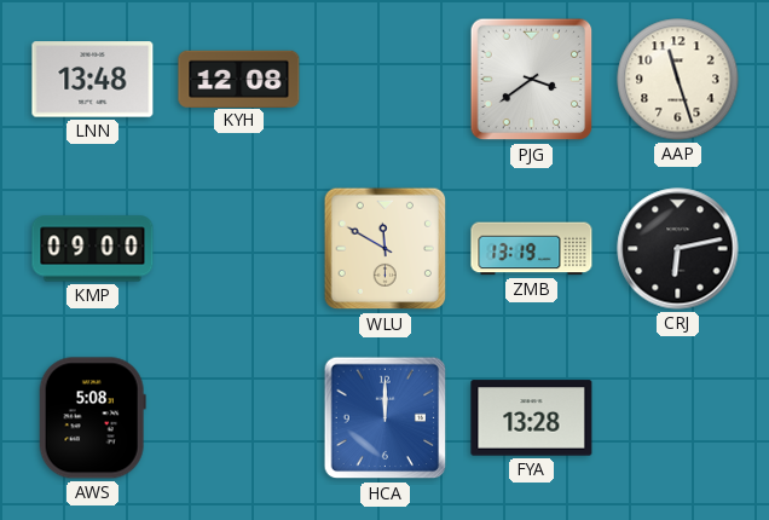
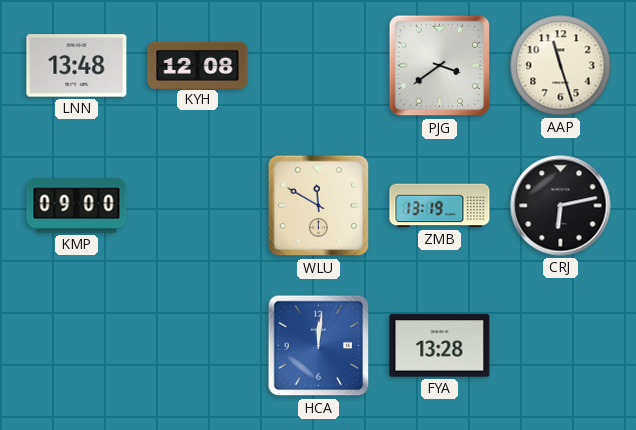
AWS: 5:08 -> none (92, 418)
HCA: 12:00 -> 12:01 (319, 346)
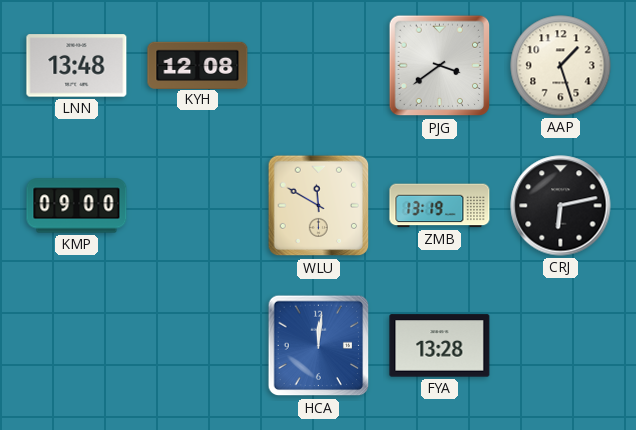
AAP: 11:27 -> 1:27 (561, 66)
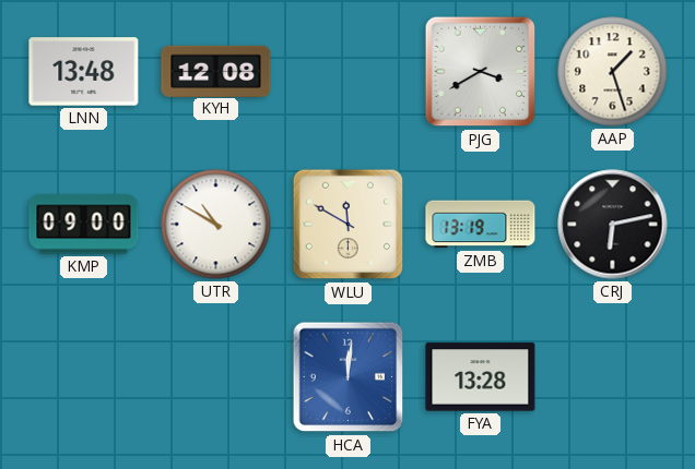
PJG: 3:39 -> 3:40 (481, 72)
UTR: none -> 10:50 (216, 225)
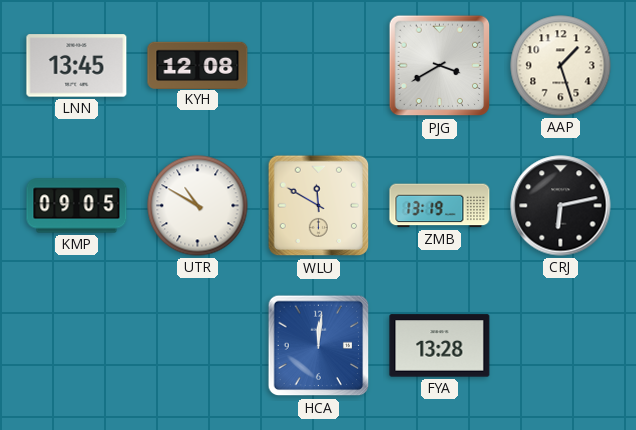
LNN: 13:48 -> 13:45 (77, 66)
KMP: 09:00 -> 09:05 (77, 206)
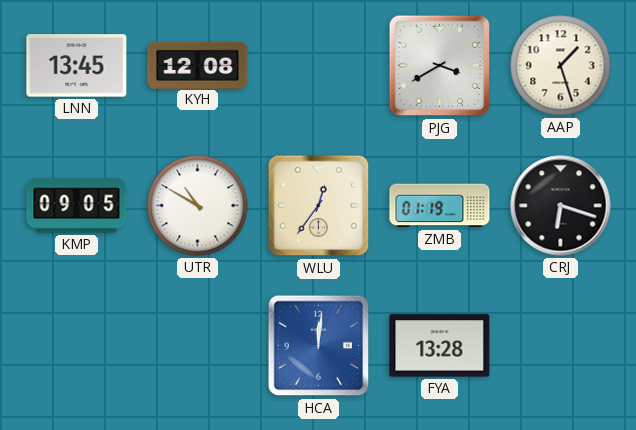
WLU: 11:50 -> 12:36 (319, 206)
ZMB: 13:19 -> 01:19 (440, 206)
CRJ: 6:13 -> 6:18 (561, 206)
